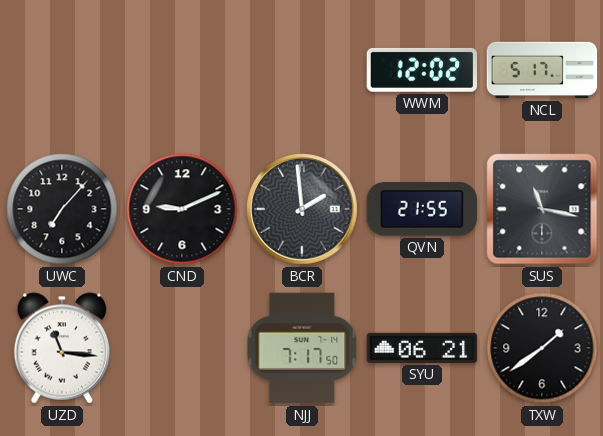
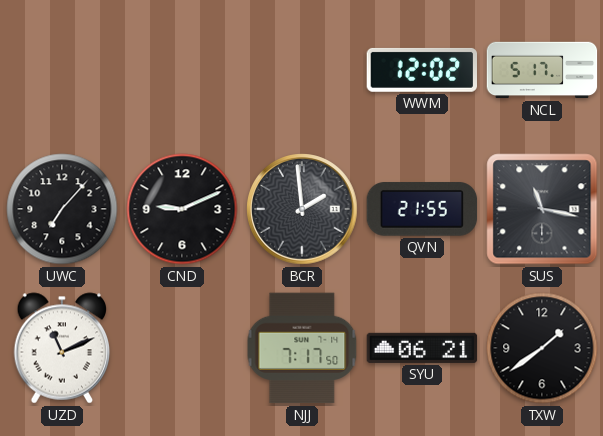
UZD: 11:16 -> 11:11 (62, 348)
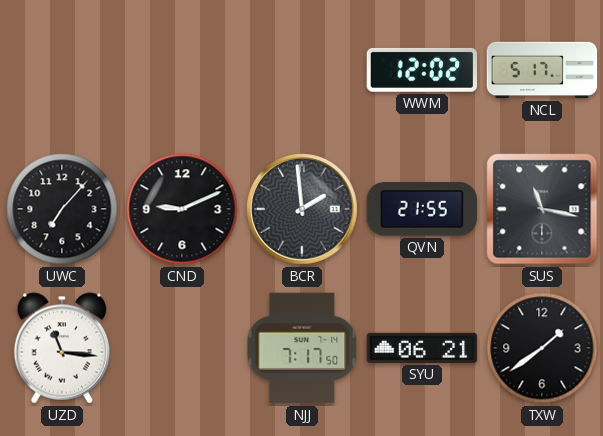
UZD: 11:11 -> 11:16 (62, 348)
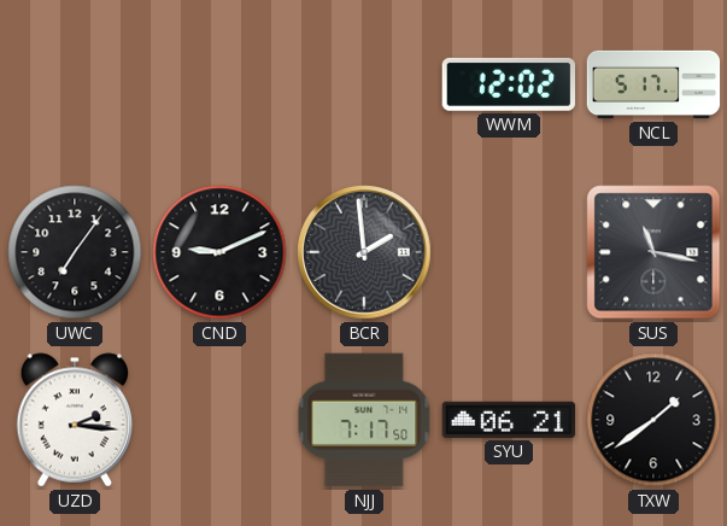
UWC: 7:07 -> 7:06 (75, 252)
QVN: 21:55 -> none (422, 209)
UZD: 11:16 -> 2:16 (75, 420)
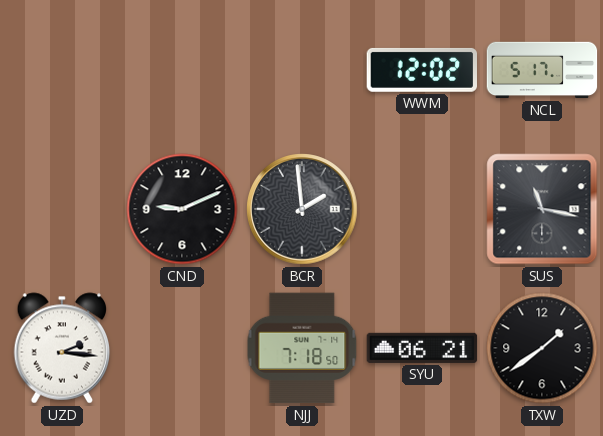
UWC: 7:06 -> none (75, 252)
NJJ: 7:17 -> 7:18 (302, 348)
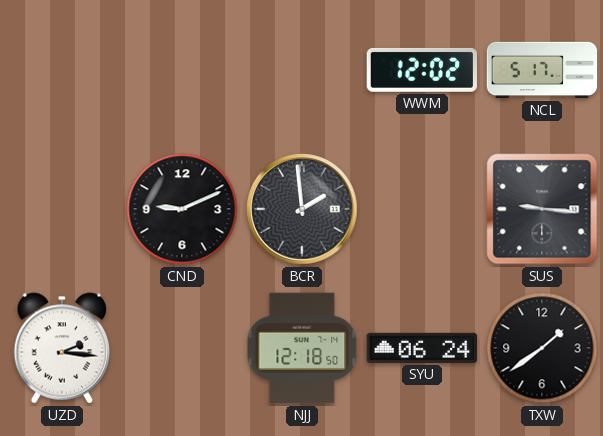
SUS: 11:17 -> 9:16 (542, 209)
NJJ: 7:18 -> 12:18 (302, 348)
SYU: 06:21 -> 06:24 (422, 348)
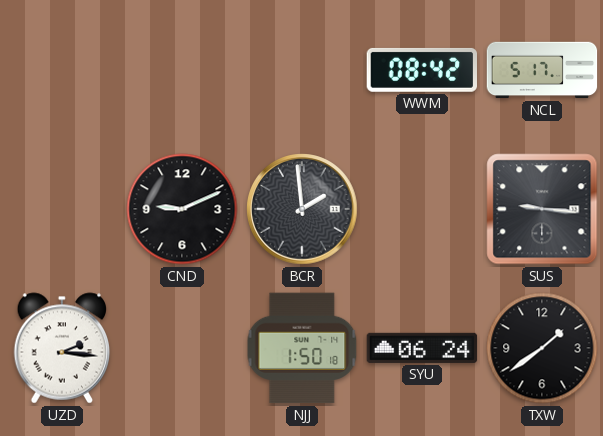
WWM: 12:02 -> 08:42 (421, 70)
NJJ: 12:18 -> 1:50 (302, 348)
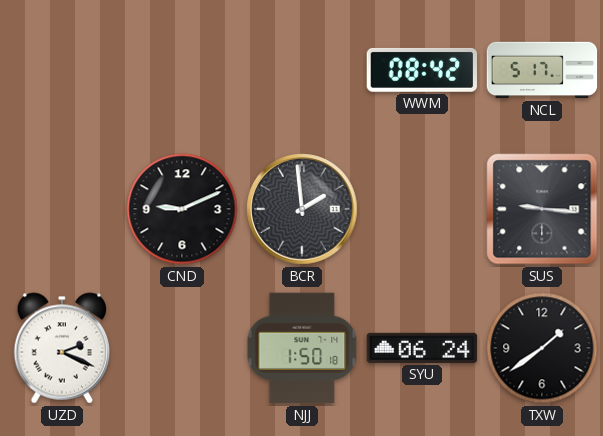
UZD: 2:16 -> 2:19 (62, 348)
